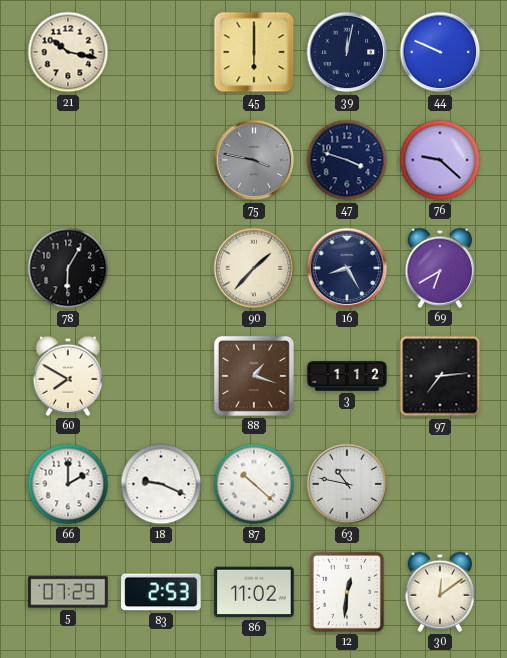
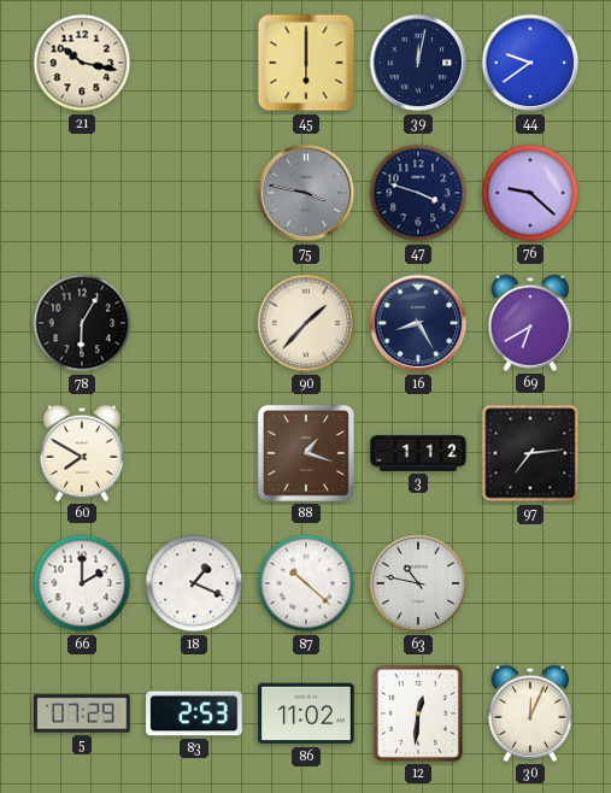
44: 9:49 -> 9:39 (530, 63)
18: 9:19 -> 1:19 (194, 583)
30: 12:09 -> 12:04 (529, 713)
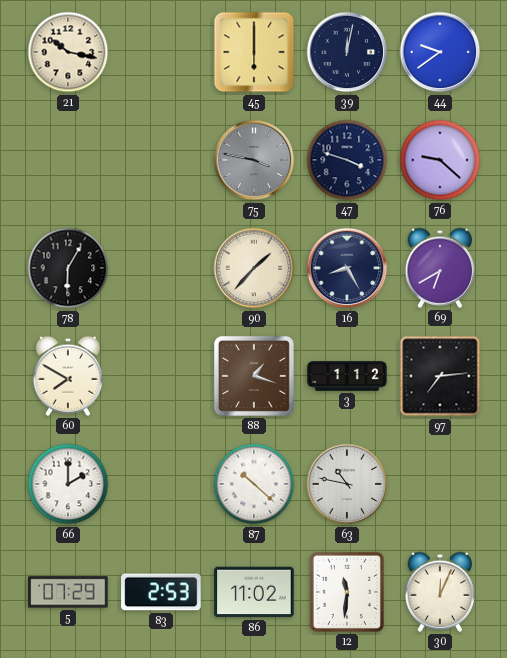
18: 1:19 -> none (194, 583)
12: 12:31 -> 11:31 (347, 592)
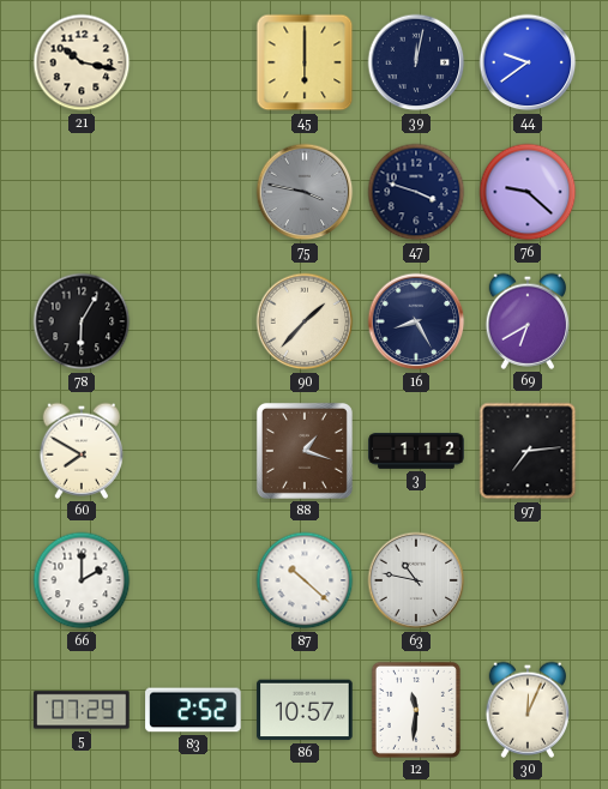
83: 2:53 -> 2:52 (193, 710)
86: 11:02 -> 10:57 (305, 710)
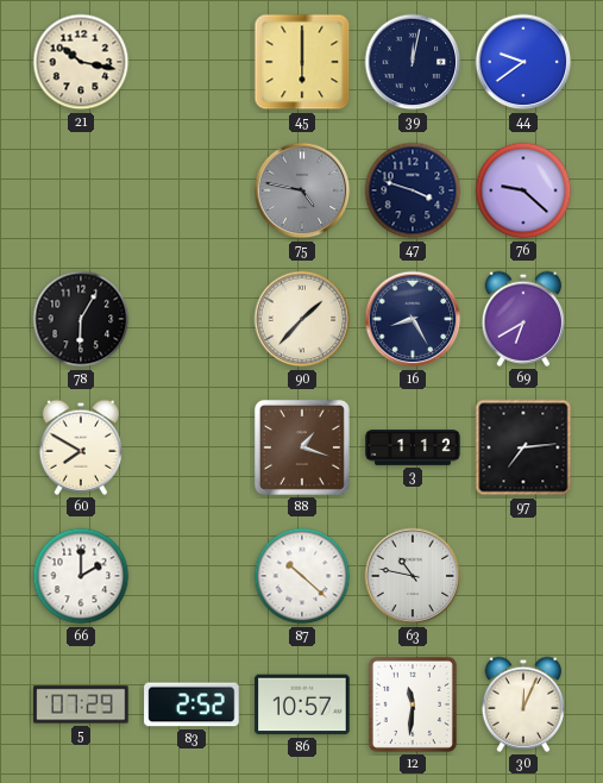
75: 3:47 -> 4:47 (302, 190)
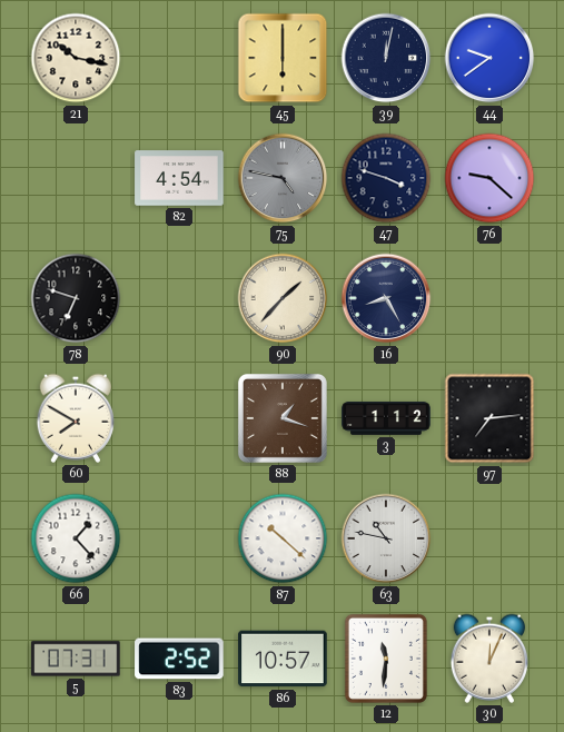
82: none -> 4:54 (179, 178)
78: 6:05 -> 6:48 (76, 298)
69: 6:40 -> none (522, 319)
66: 2:00 -> 1:23 (76, 538)
5: 07:29 -> 07:31 (76, 659)
